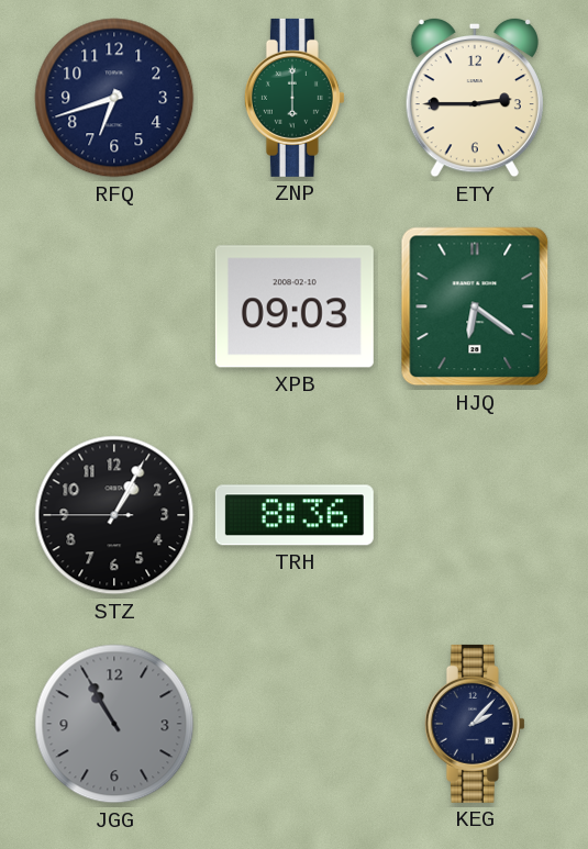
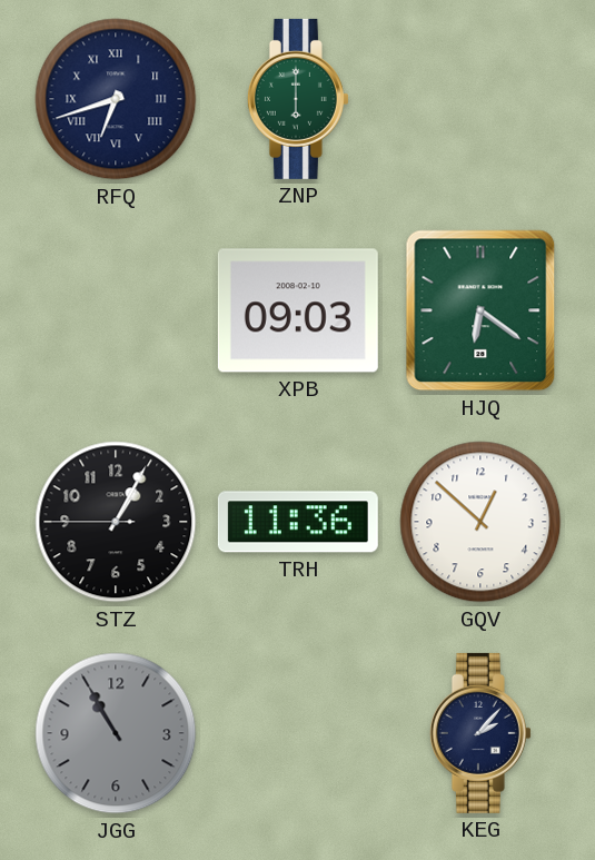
RFQ numerals: Arabic -> Roman (116, 99)
ETY: 2:45 -> none (475, 98)
TRH: 8:36 -> 11:36 (298, 522)
GQV: none -> 12:52 (480, 522)
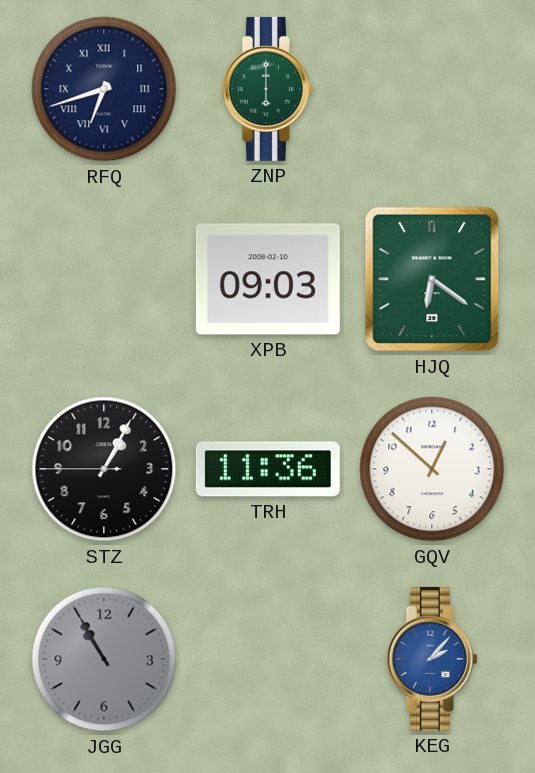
KEG dial: navy -> blue (432, 659)
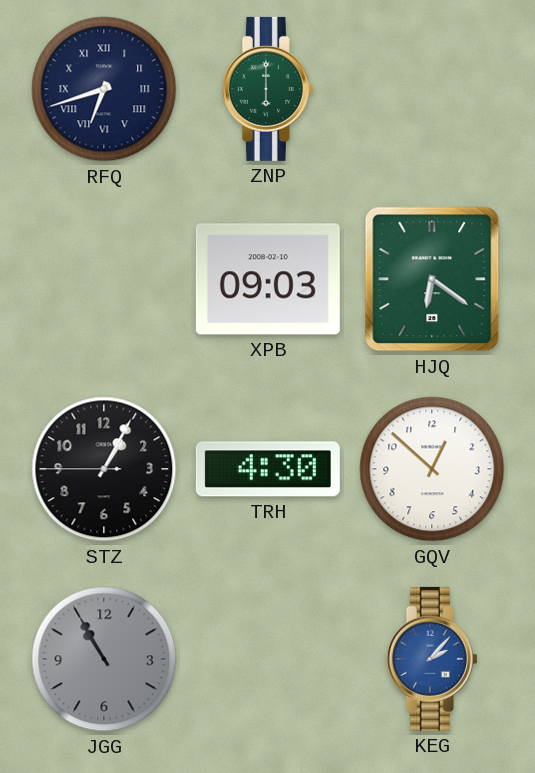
TRH: 11:36 -> 4:30 (268, 469)
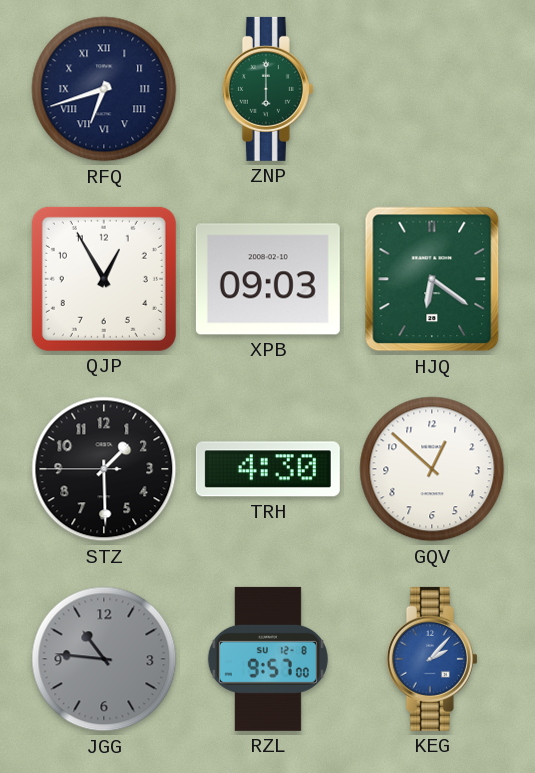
QJP: none -> 12:55 (104, 279)
STZ: 1:04 -> 1:29 (104, 469)
JGG: 10:55 -> 10:46 (104, 659)
RZL: none -> 9:57 (268, 659)
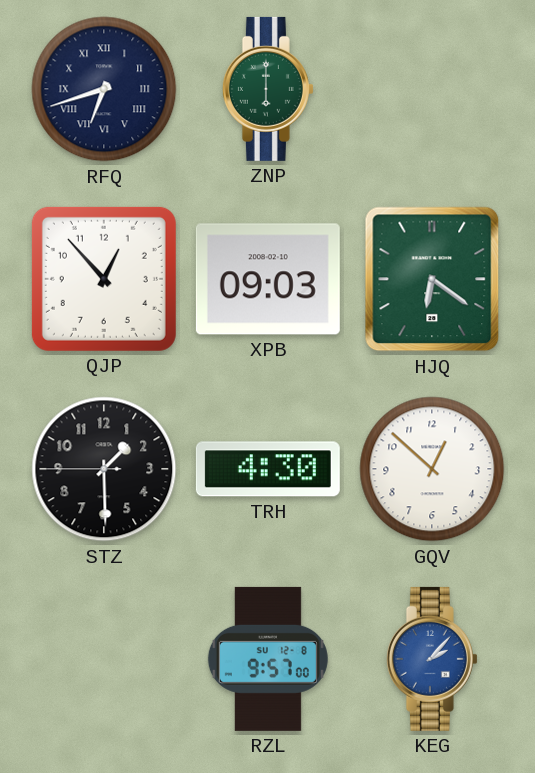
QJP: 12:55 -> 12:53 (104, 279)
JGG: 10:46 -> none (104, 659)
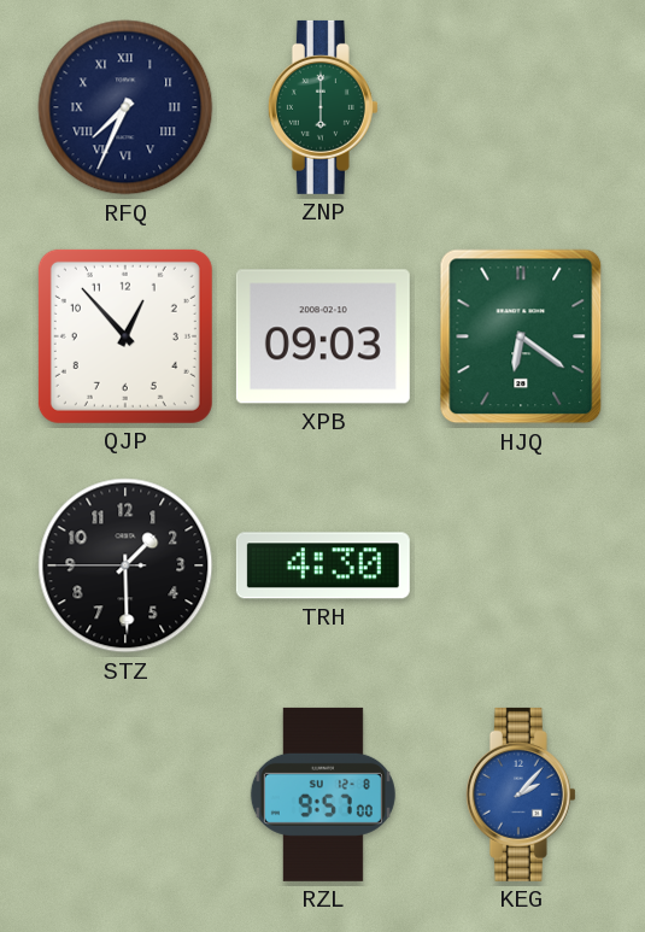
RFQ: 6:42 -> 7:34 (125, 107)
GQV: 12:52 -> none (432, 469)
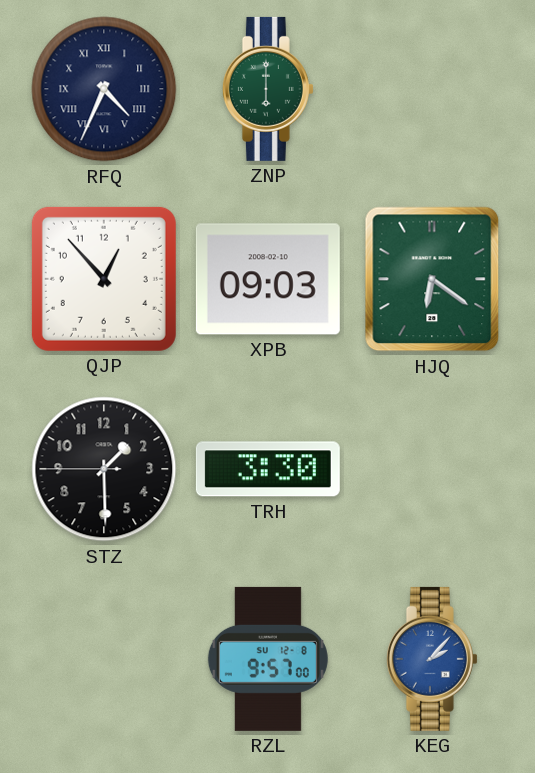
RFQ: 7:34 -> 4:34 (104, 89)
TRH: 4:30 -> 3:30 (268, 469)
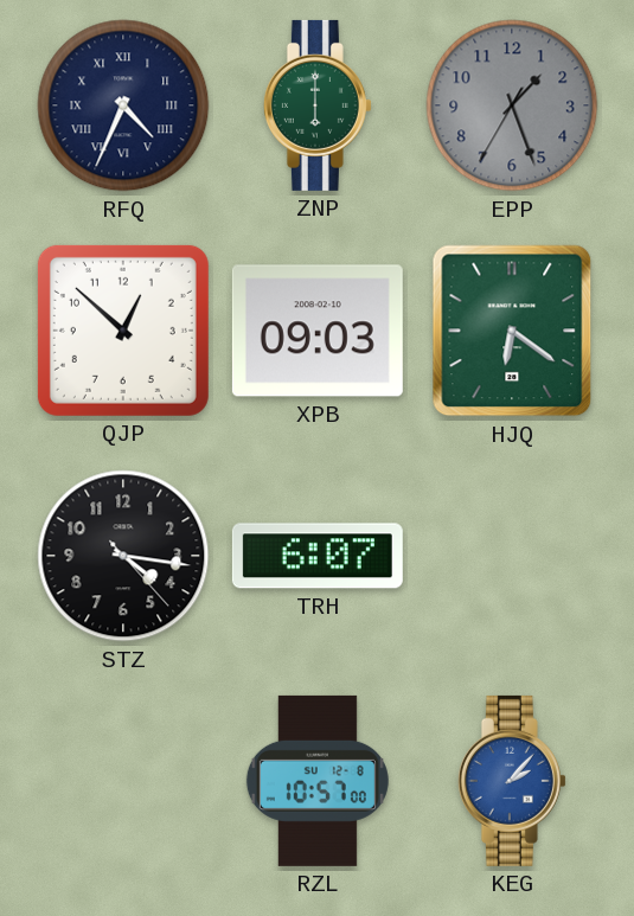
EPP: none -> 1:26 (512, 105)
QJP: 12:53 -> 12:52 (123, 331)
STZ: 1:29 -> 4:16 (123, 556)
TRH: 3:30 -> 6:07 (318, 556)
RZL: 9:57 -> 10:57 (318, 781)
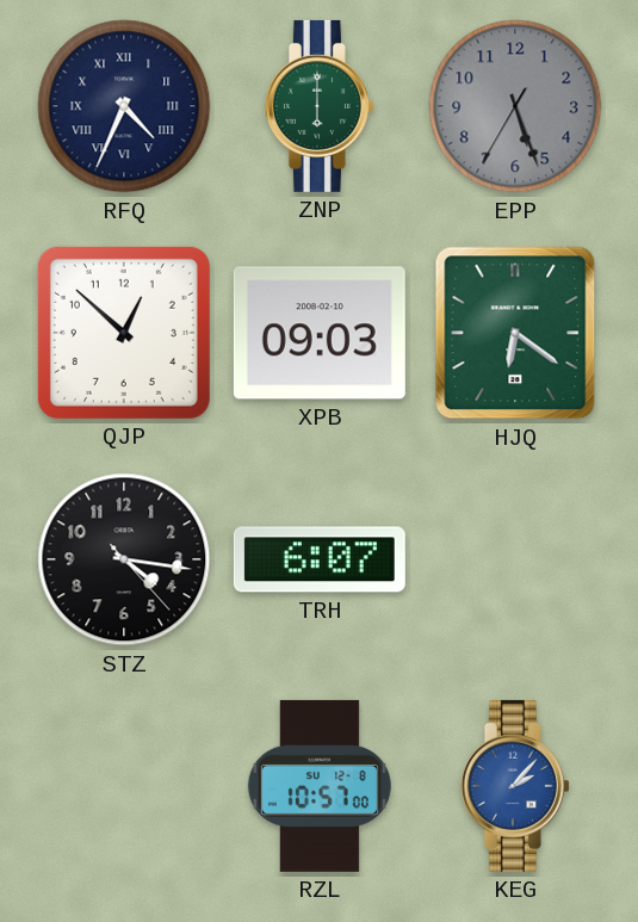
EPP: 1:26 -> 5:26 (515, 106)
